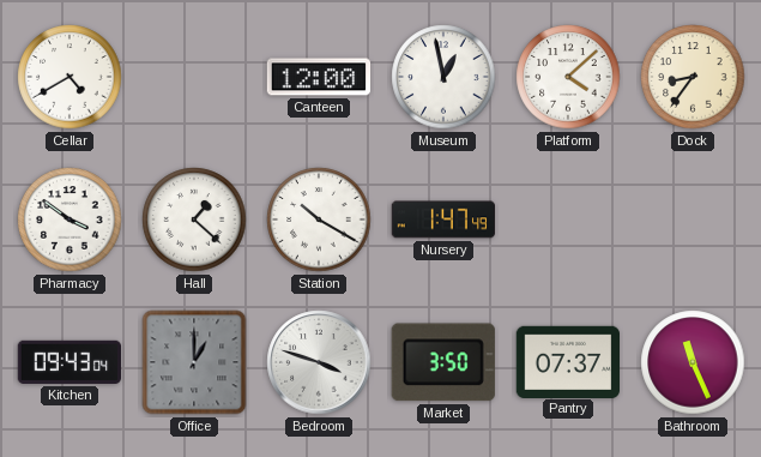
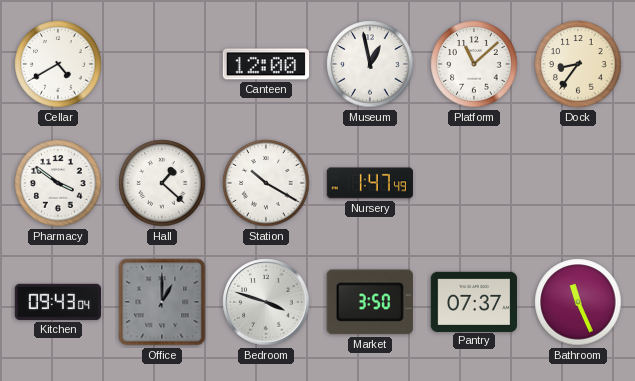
Platform: 4:08 -> 11:08 (474, 64)
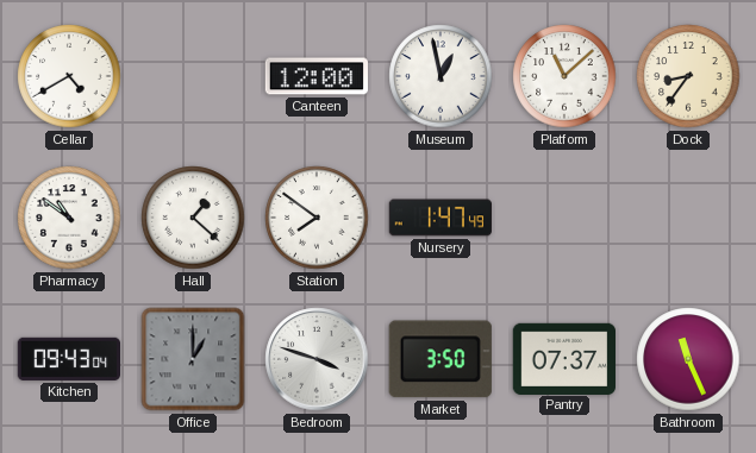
Pharmacy: 3:51 -> 10:51 (69, 218)
Station: 10:20 -> 7:51 (317, 218)
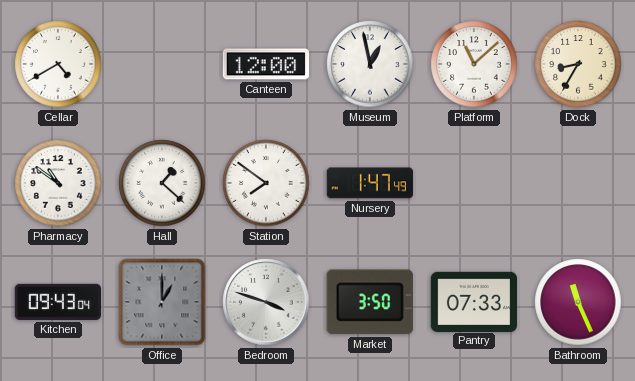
Dock: 8:36 -> 8:35 (578, 64)
Pantry: 07:37 -> 07:33 (473, 301)
